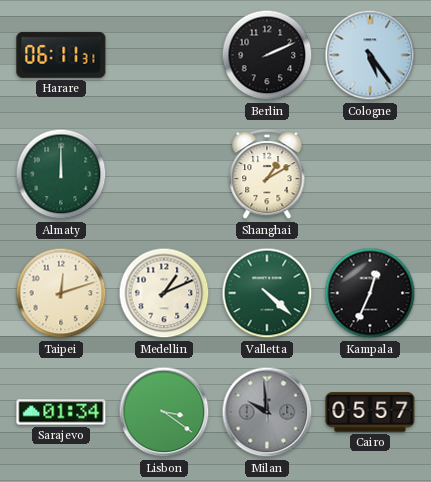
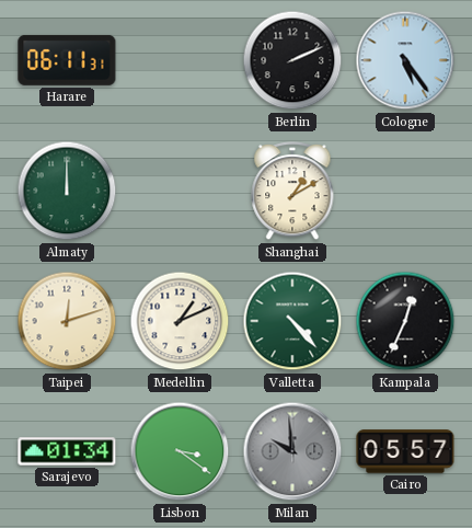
Valletta: 4:22 -> 4:23 (292, 321)
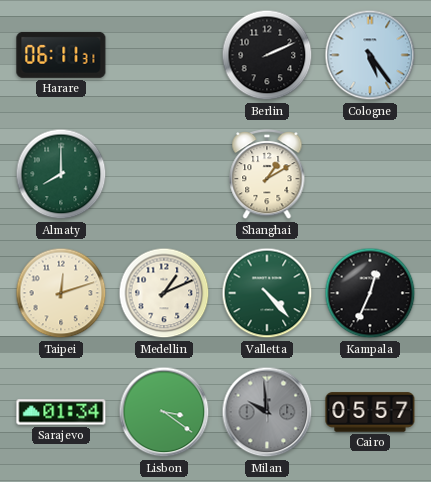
Almaty: 12:00 -> 8:00 (61, 174)
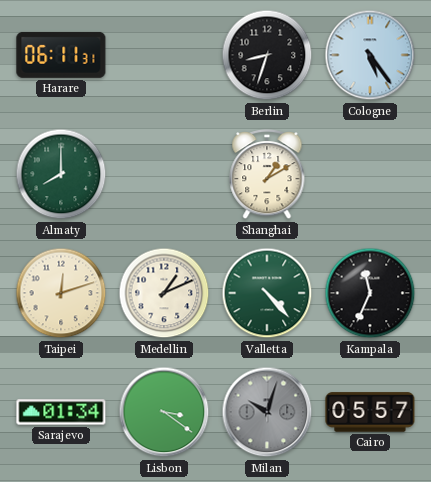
Berlin: 2:11 -> 8:33 (267, 55)
Kampala: 12:34 -> 11:34 (370, 293)
Milan: 9:59 -> 10:03 (267, 412)
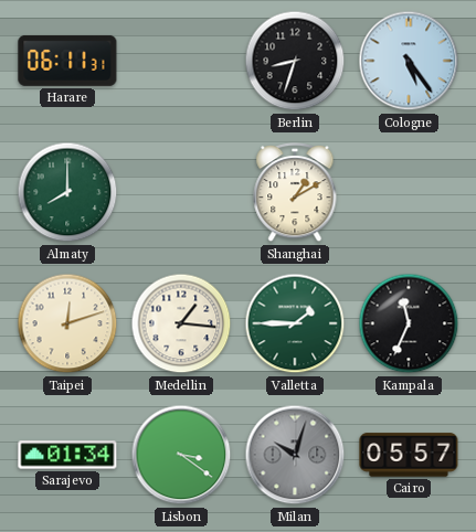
Medellin: 1:11 -> 1:16 (181, 323)
Valletta: 4:23 -> 1:45 (295, 323)
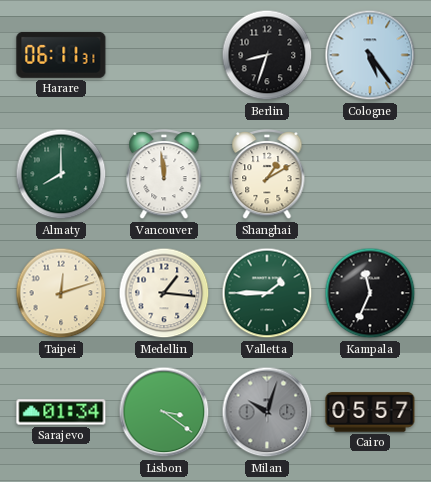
Vancouver: none -> 11:59 (164, 175)
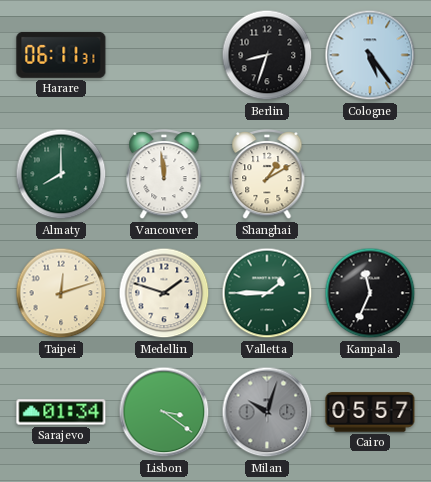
Medellin: 1:16 -> 1:48 (164, 293)
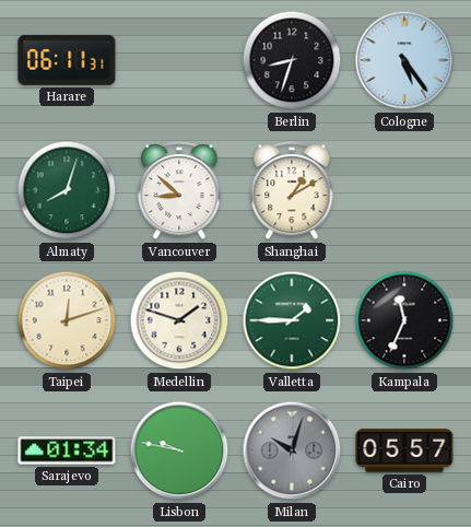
Almaty: 8:00 -> 8:03 (67, 190)
Vancouver: 11:59 -> 8:52 (179, 191)
Lisbon: 3:21 -> 9:47 (179, 450)
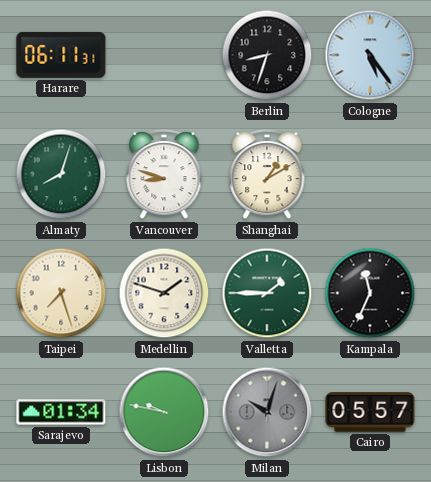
Vancouver: 8:52 -> 8:48 (164, 175)
Taipei: 12:12 -> 7:27 (61, 293)
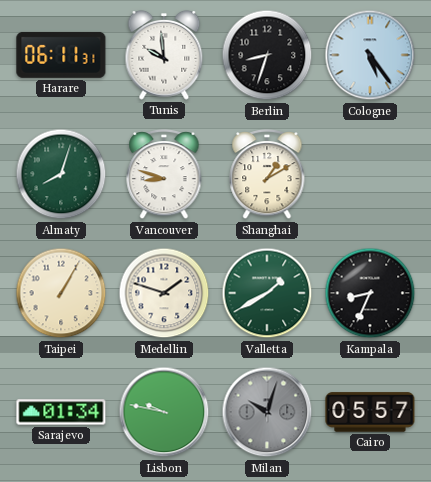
Tunis: none -> 9:59 (164, 56)
Taipei: 7:27 -> 1:05 (61, 293)
Valletta: 1:45 -> 1:40 (267, 293)
Kampala: 11:34 -> 8:34 (370, 293)
